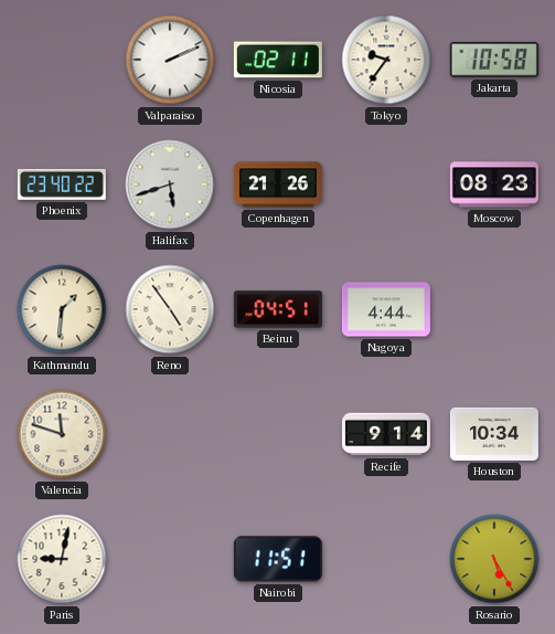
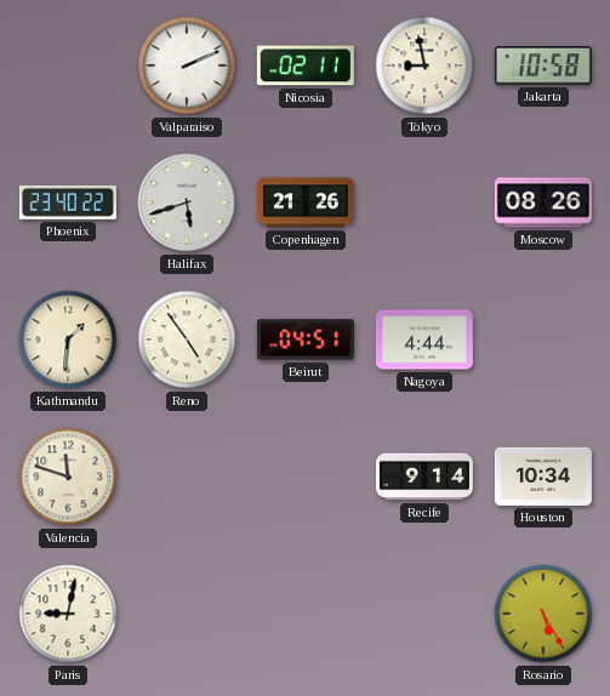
Tokyo: 9:36 -> 8:58 (424, 65)
Moscow: 08:23 -> 08:26 (543, 202)
Nairobi: 11:51 -> none (278, 559)
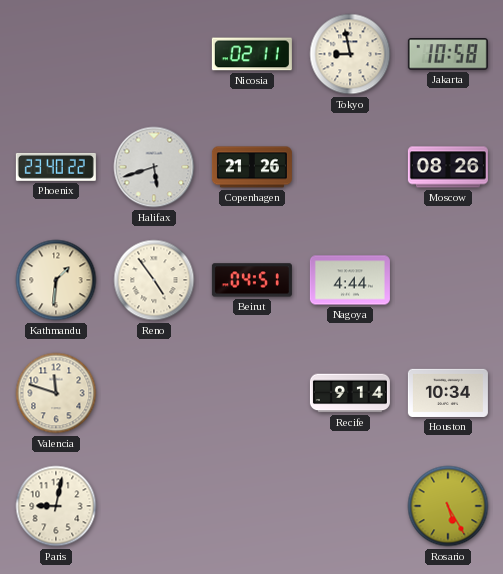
Valparaiso: 2:11 -> none (187, 65)
